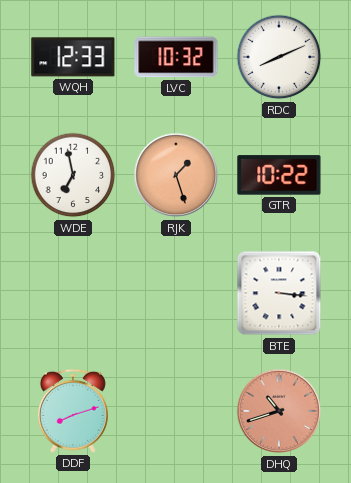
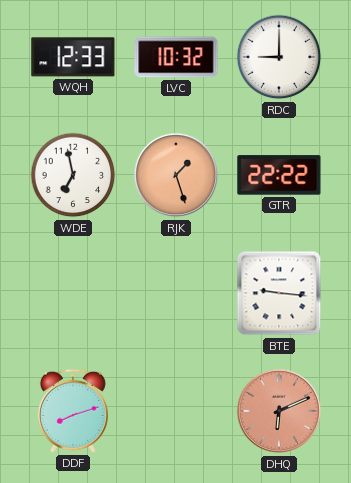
RDC: 8:11 -> 9:00 (279, 57)
GTR: 10:22 -> 22:22 (279, 175)
BTE: 3:16 -> 9:16 (279, 293)
DHQ: 10:42 -> 6:11 (279, 411)
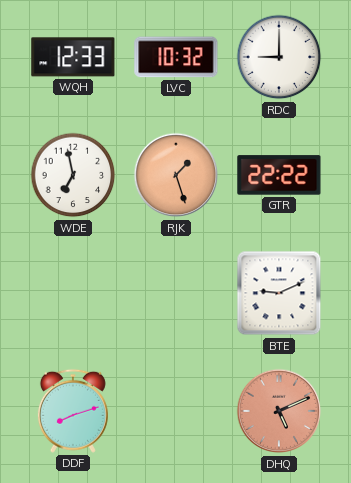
BTE: 9:16 -> 9:11 (279, 293)
DHQ: 6:11 -> 5:11 (279, 411)
